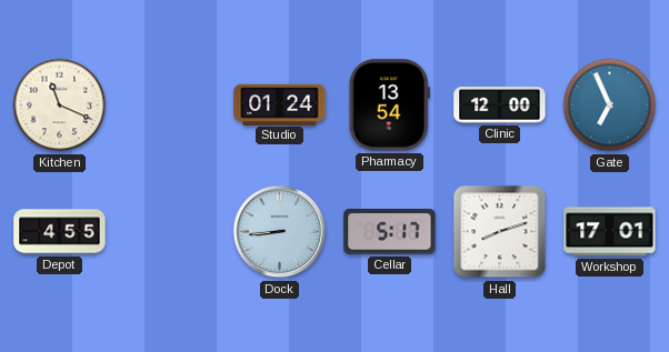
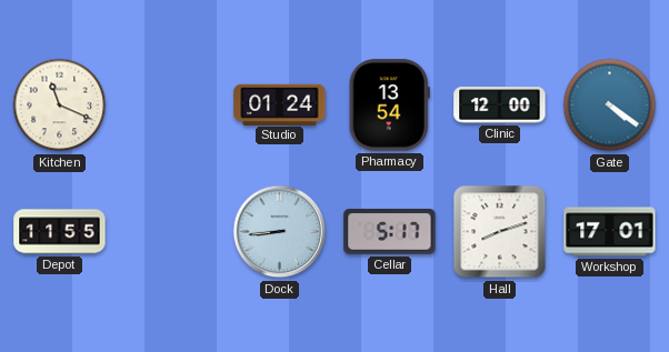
Gate: 6:56 -> 4:21 (610, 105)
Depot: 4:55 -> 11:55 (60, 232)
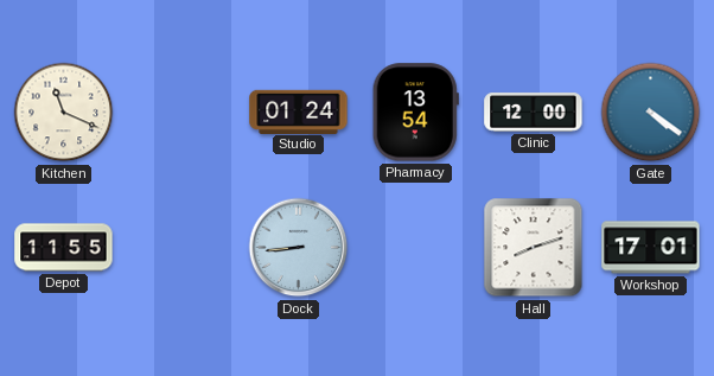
Cellar: 5:17 -> none (390, 232)
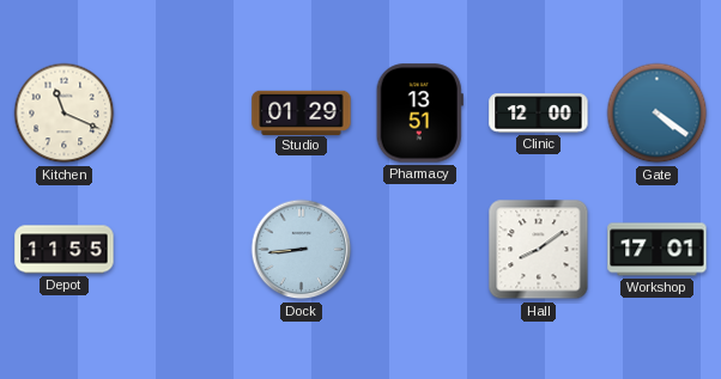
Studio: 01:24 -> 01:29 (302, 112)
Pharmacy: 13:54 -> 13:51 (419, 114)
Hall: 8:12 -> 8:09 (539, 250)
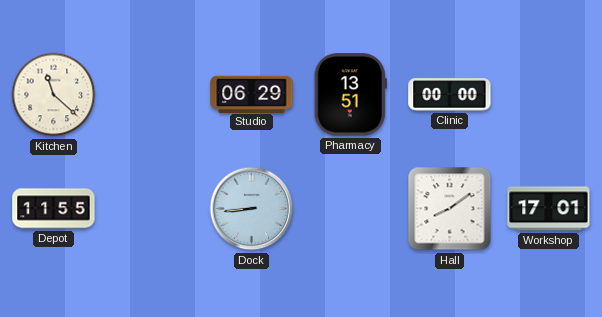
Kitchen: 11:19 -> 11:22 (54, 95)
Studio: 01:29 -> 06:29 (252, 94)
Clinic: 12:00 -> 00:00 (450, 95)
Gate: 4:21 -> none (658, 114)
